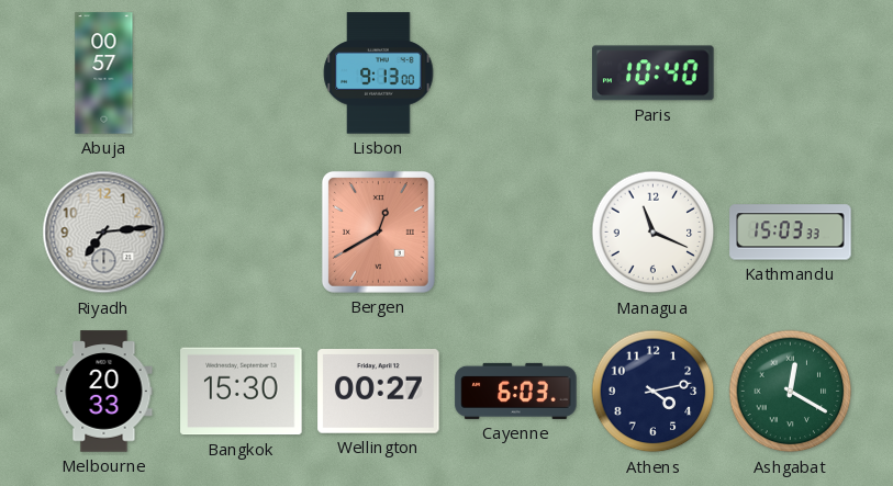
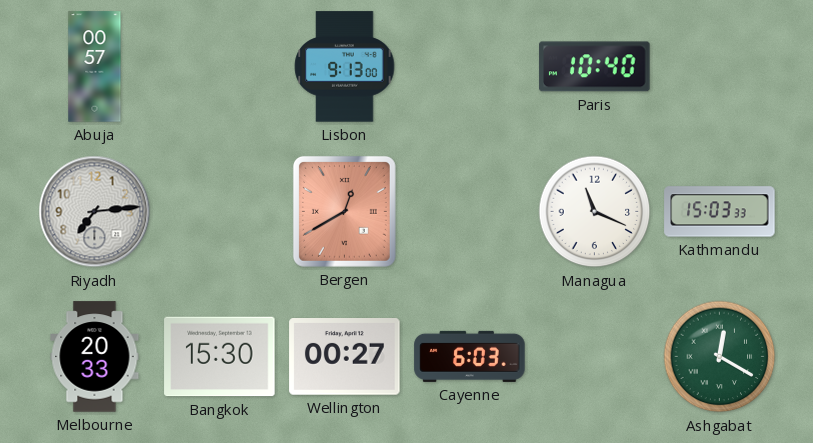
Athens: 4:13 -> none (654, 392)
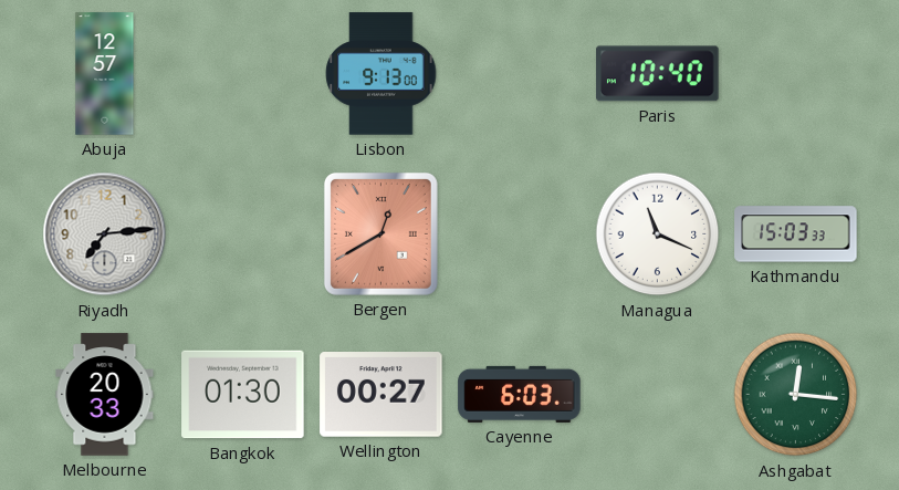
Abuja: 00:57 -> 12:57 (105, 74)
Bangkok: 15:30 -> 01:30 (243, 395)
Ashgabat: 12:20 -> 12:16 (796, 395)
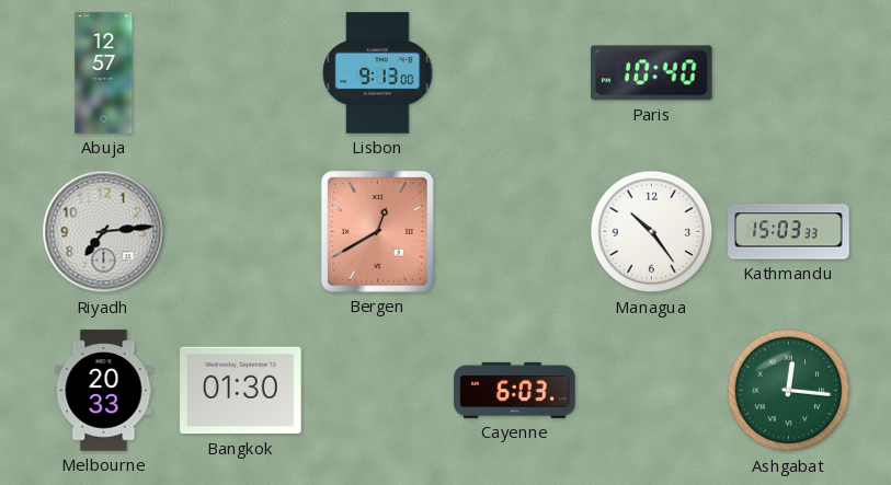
Managua: 11:19 -> 10:24 (652, 232)
Wellington: 00:27 -> none (381, 395)
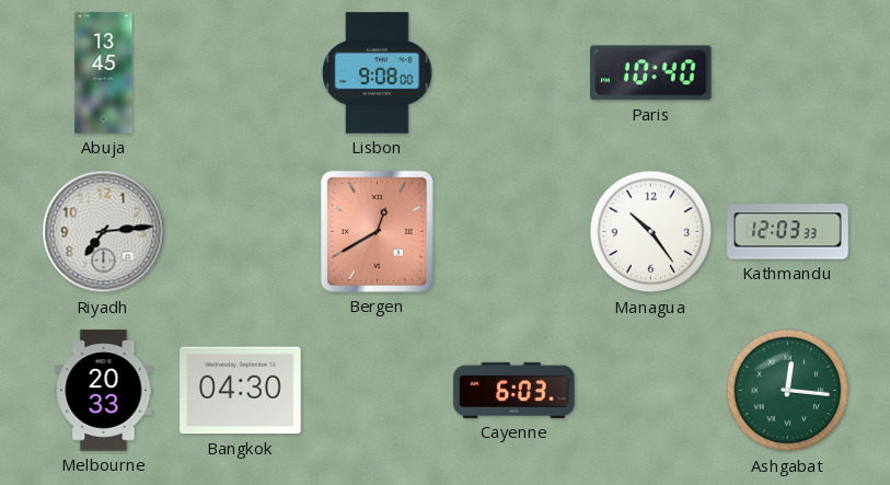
Abuja: 12:57 -> 13:45 (104, 73)
Lisbon: 9:13 -> 9:08 (378, 73)
Kathmandu: 15:03 -> 12:03 (788, 232)
Bangkok: 01:30 -> 04:30 (241, 391)
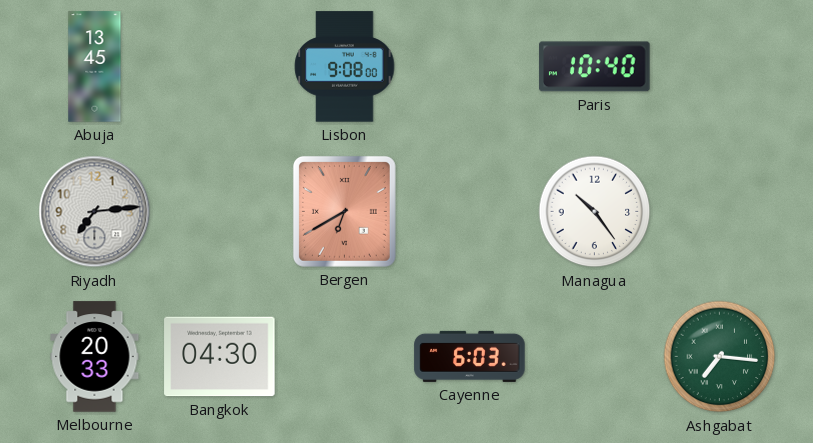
Bergen: 12:40 -> 6:40 (344, 211)
Kathmandu: 12:03 -> none (788, 232)
Ashgabat: 12:16 -> 7:16 (720, 357)
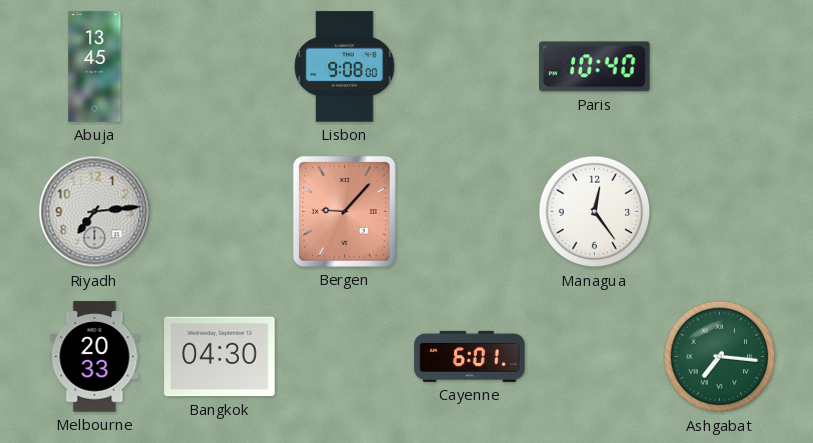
Bergen: 6:40 -> 9:07 (344, 211)
Managua: 10:24 -> 12:24 (595, 212)
Cayenne: 6:03 -> 6:01 (470, 356)
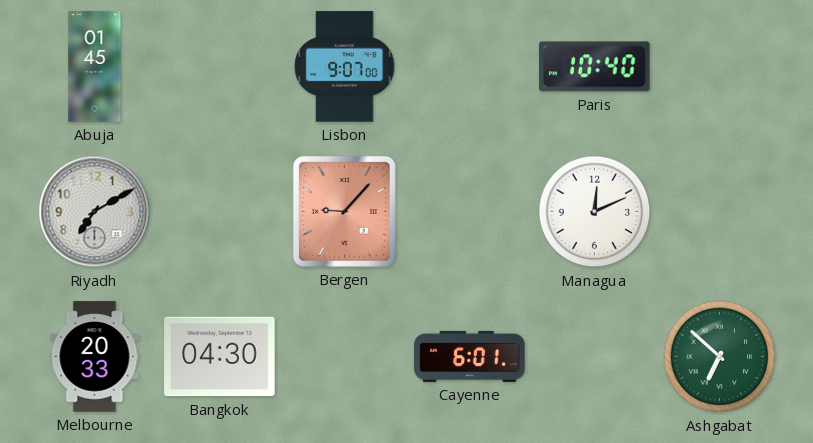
Abuja: 13:45 -> 01:45 (95, 67)
Lisbon: 9:08 -> 9:07 (345, 67)
Riyadh: 7:14 -> 7:10 (95, 212)
Managua: 12:24 -> 12:11 (595, 212)
Ashgabat: 7:16 -> 6:52 (720, 357)
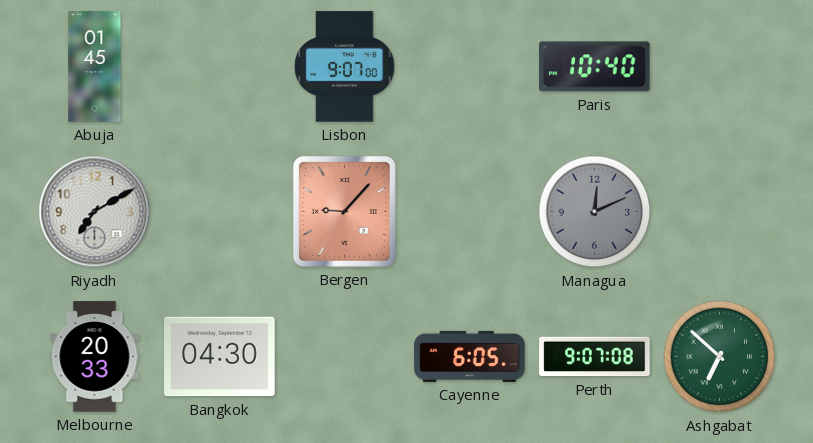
Managua dial: white -> grey (595, 212)
Cayenne: 6:01 -> 6:05 (470, 356)
Perth: none -> 9:07 (595, 357)
